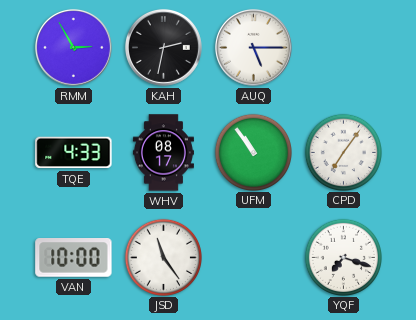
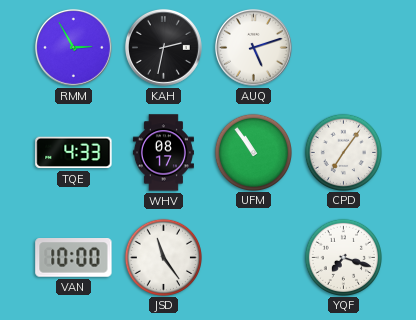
AUQ: 5:15 -> 5:12 (253, 47)
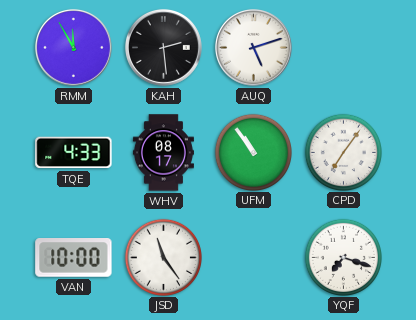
RMM: 2:55 -> 11:55 (73, 47)
KAH: 2:32 -> 2:29 (163, 47)
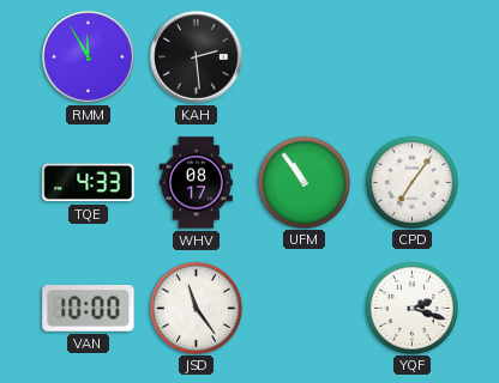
AUQ: 5:12 -> none (253, 47)
YQF: 7:18 -> 2:18 (411, 308)
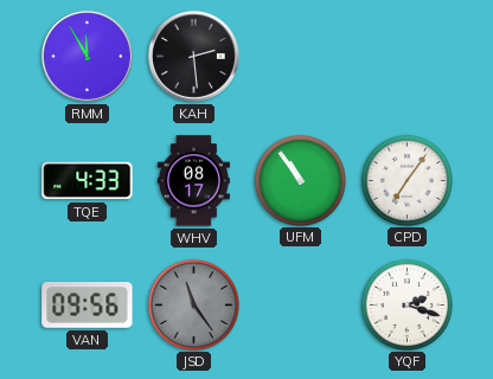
VAN: 10:00 -> 09:56 (88, 306)
JSD dial: white -> grey (193, 304)
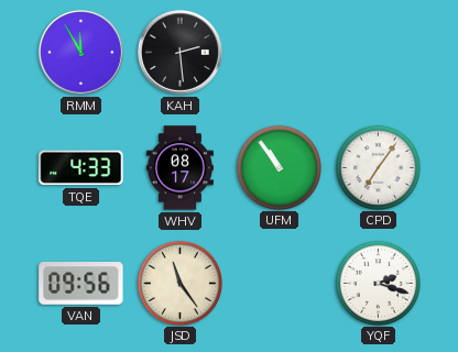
JSD dial: grey -> cream (179, 283)
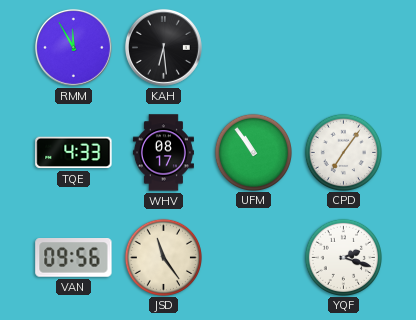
KAH: 2:29 -> 6:29 (163, 47)
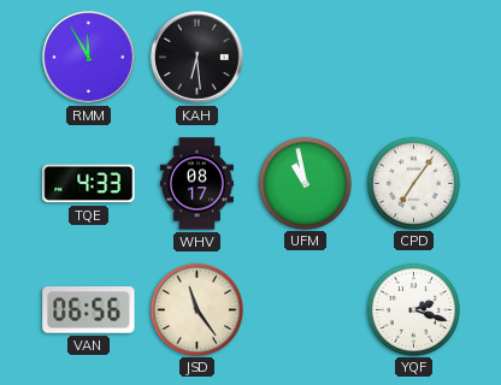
UFM: 10:54 -> 10:58 (305, 183)
VAN: 09:56 -> 06:56 (89, 310)
